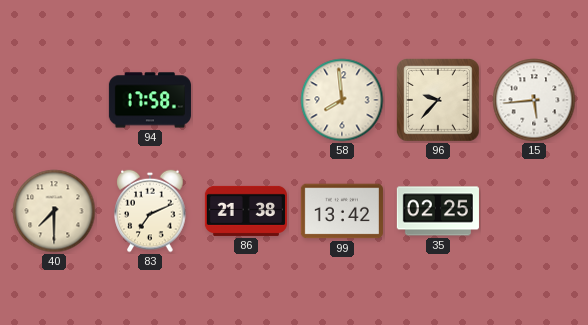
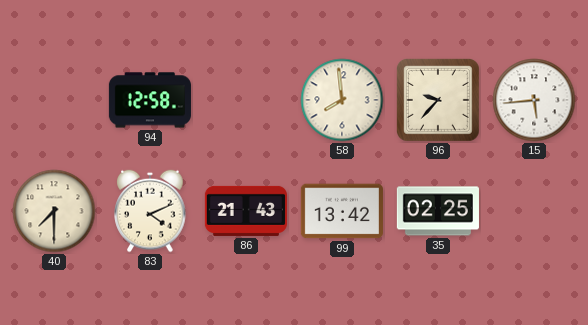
94: 17:58 -> 12:58 (150, 100)
83: 7:11 -> 4:11 (150, 211)
86: 21:38 -> 21:43 (246, 211)
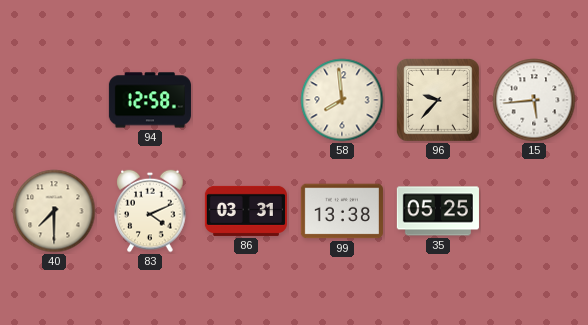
86: 21:43 -> 03:31 (246, 211)
99: 13:42 -> 13:38 (342, 211)
35: 02:25 -> 05:25 (438, 211)
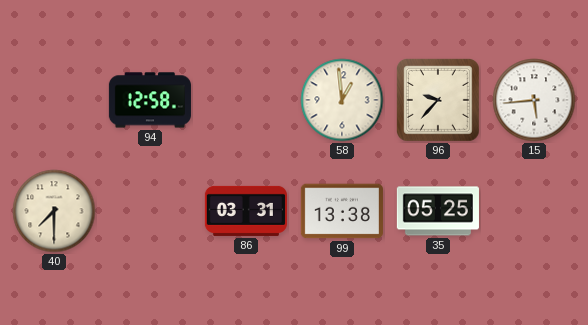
58: 7:59 -> 12:59 (342, 100)
83: 4:11 -> none (150, 211)
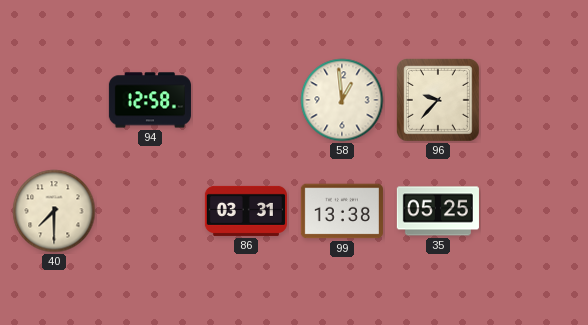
15: 5:44 -> none (534, 100)
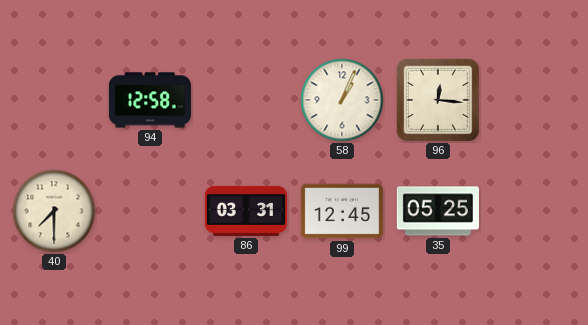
58: 12:59 -> 1:04 (342, 100)
96: 9:37 -> 12:16 (438, 100)
99: 13:38 -> 12:45 (342, 211)
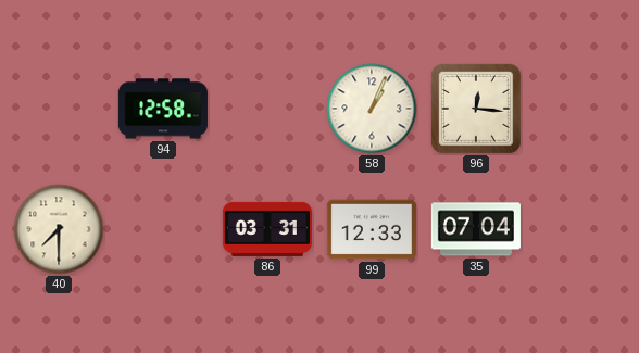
99: 12:45 -> 12:33 (372, 229)
35: 05:25 -> 07:04 (476, 229)
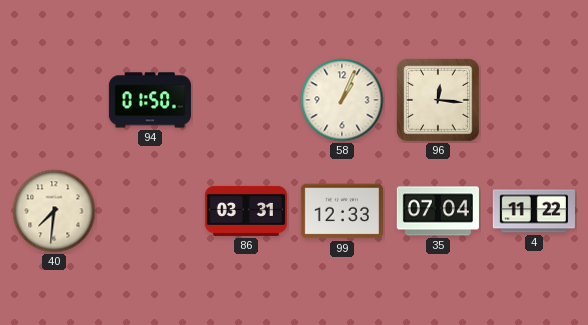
94: 12:58 -> 01:50 (150, 100)
40: 7:30 -> 7:31 (54, 211)
4: none -> 11:22 (534, 211)
